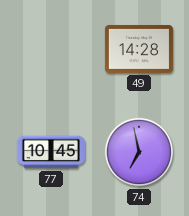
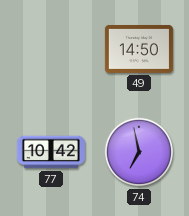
49: 14:28 -> 14:50 (139, 49)
77: 10:45 -> 10:42 (51, 152)
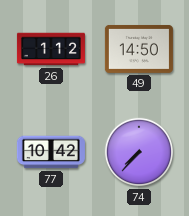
26: none -> 1:12 (51, 49)
74: 6:58 -> 7:37 (139, 152)
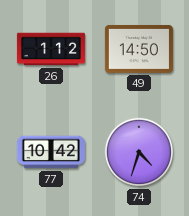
74: 7:37 -> 4:33 (139, 152)
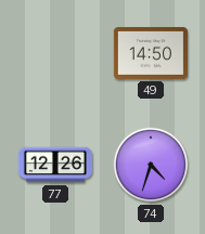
26: 1:12 -> none (51, 49)
77: 10:42 -> 12:26 (55, 165)
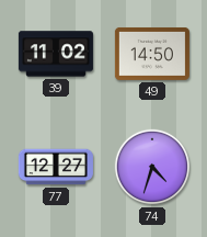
39: none -> 11:02 (56, 54)
77: 12:26 -> 12:27 (56, 167)
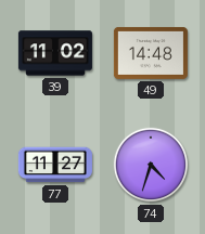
49: 14:50 -> 14:48 (151, 53)
77: 12:27 -> 11:27 (55, 165)
